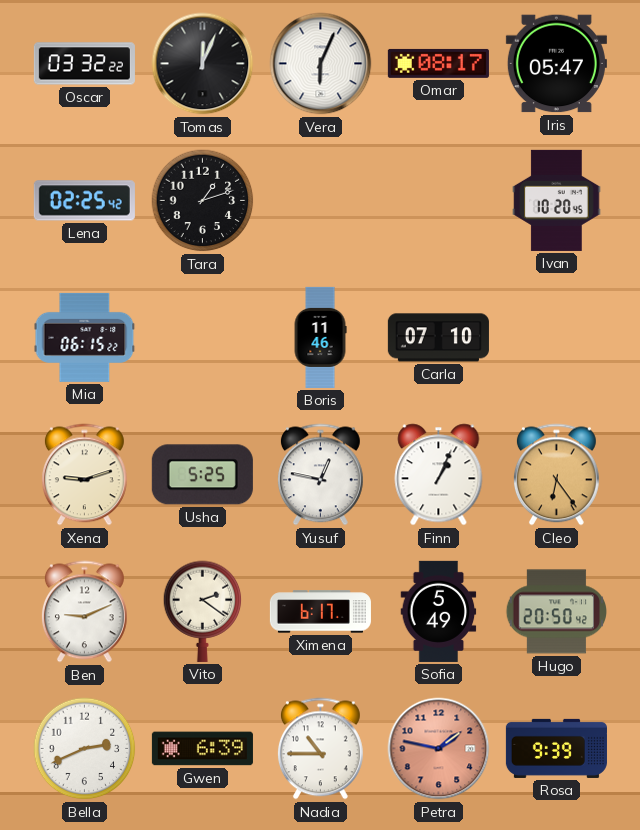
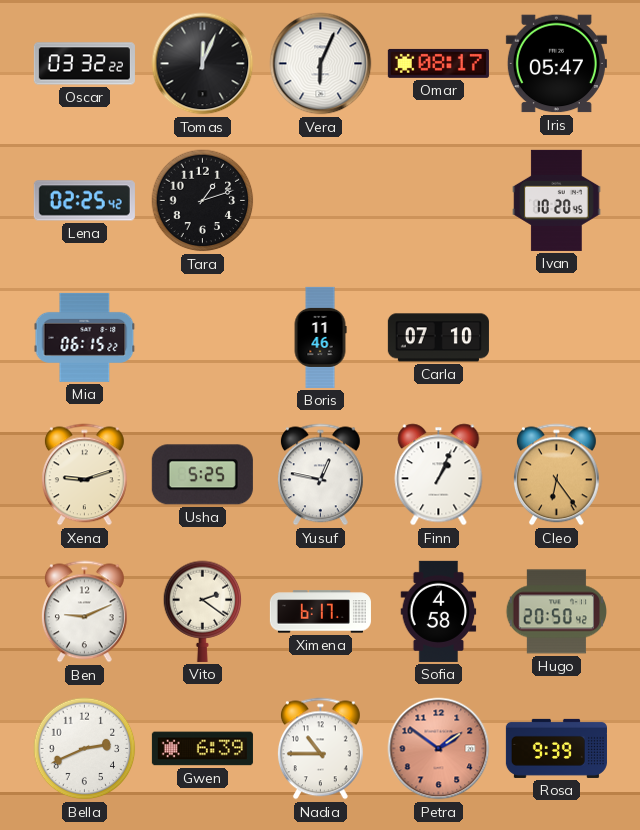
Sofia: 5:49 -> 4:58 (439, 611)
Petra: 1:47 -> 1:51 (439, 749)
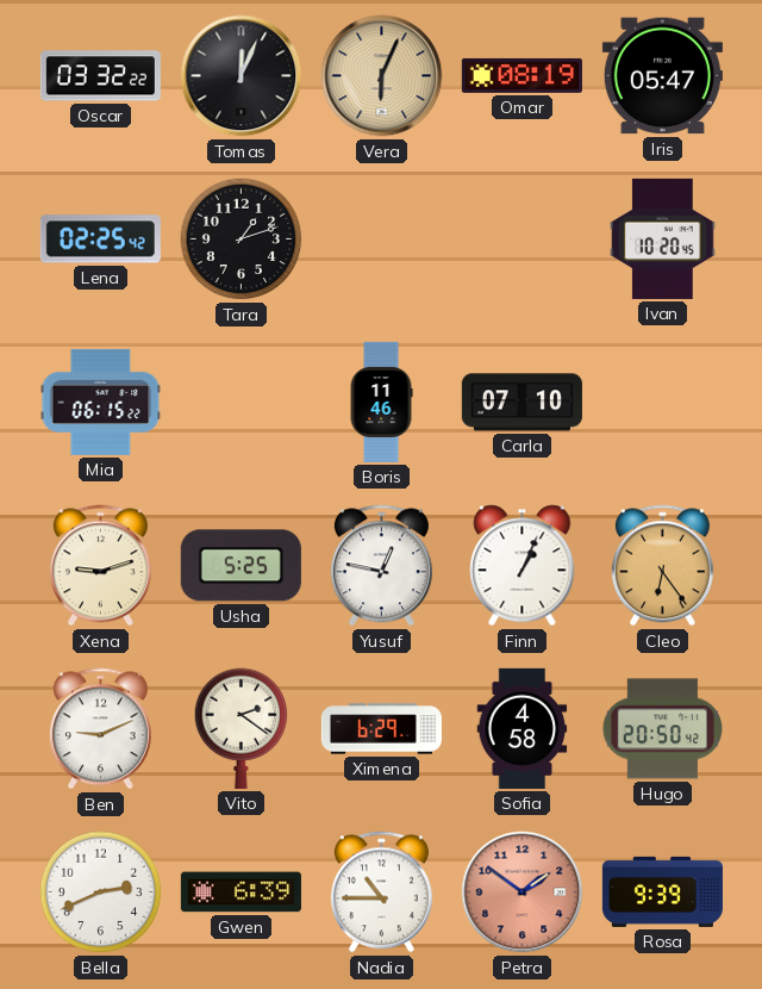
Vera dial: white -> champagne (382, 76)
Omar: 08:17 -> 08:19 (521, 75)
Ximena: 6:17 -> 6:29 (381, 729)
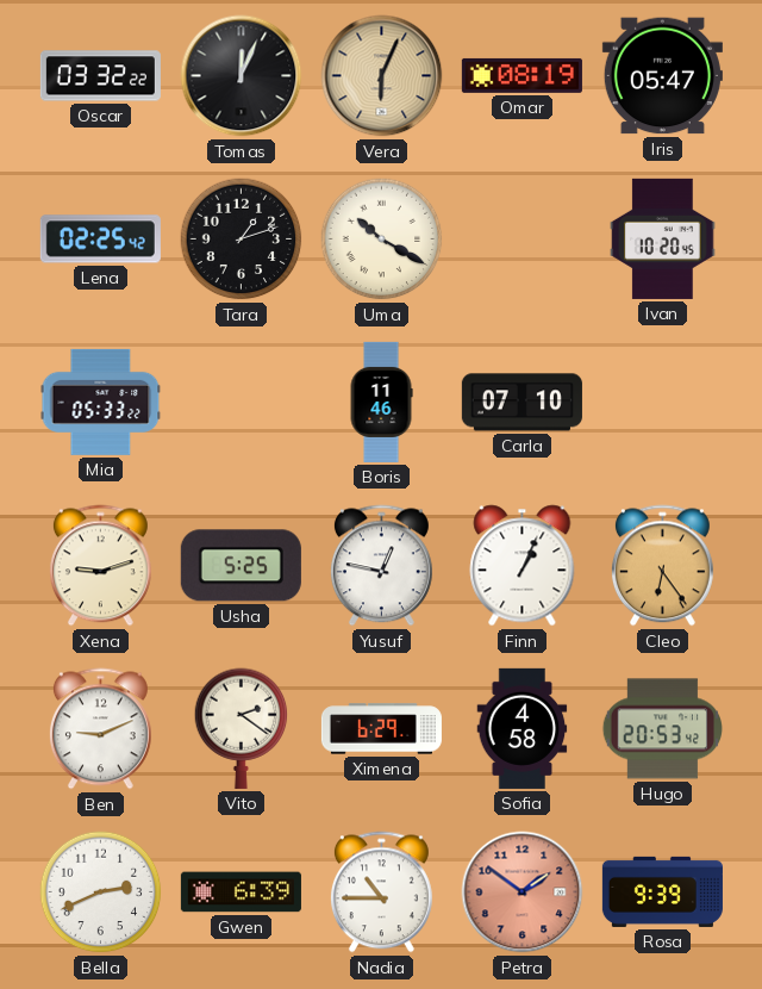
Uma: none -> 10:20 (382, 240)
Mia: 06:15 -> 05:33 (101, 402)
Hugo: 20:50 -> 20:53 (662, 729)
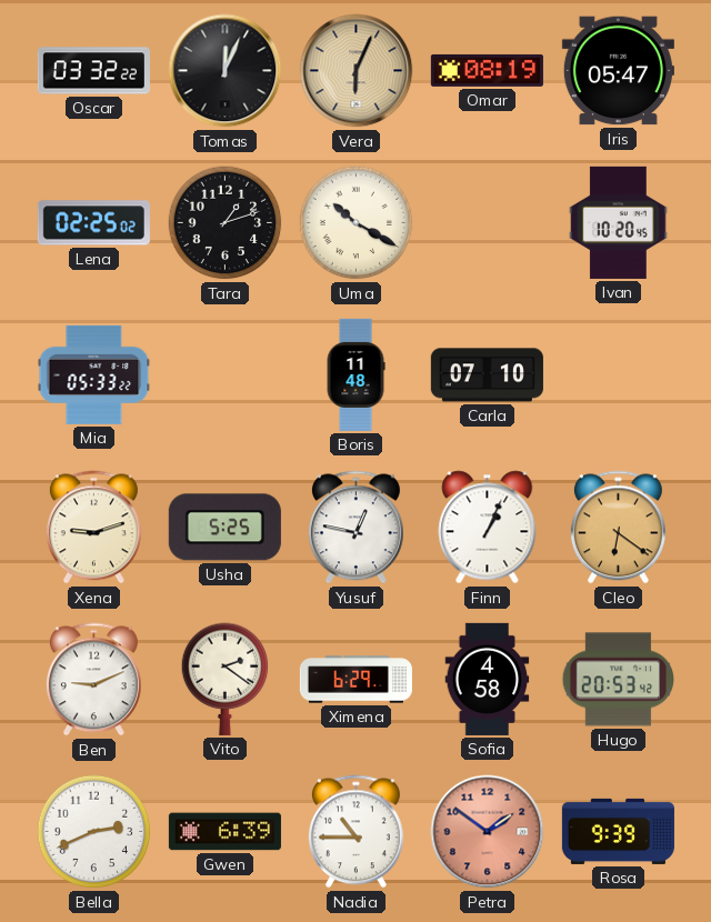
Lena: 02:25:42 -> 02:25:02 (93, 223)
Boris: 11:46 -> 11:48 (355, 374)
Cleo: 6:24 -> 6:21 (618, 528)
